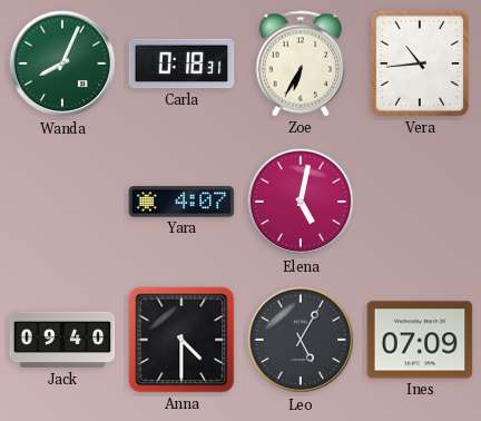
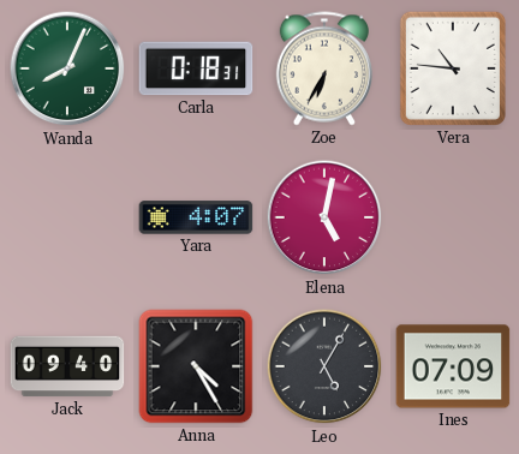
Vera: 10:44 -> 10:46 (453, 68)
Anna: 4:30 -> 4:25 (196, 366)
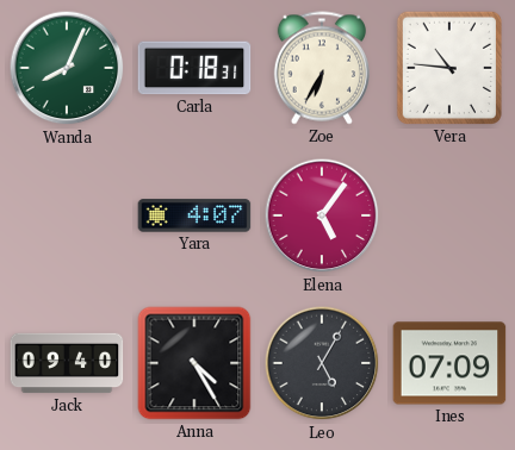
Elena: 5:02 -> 5:06 (322, 215)
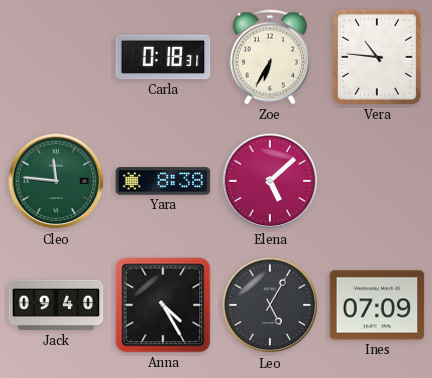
Wanda: 8:04 -> none (67, 68)
Cleo: none -> 11:46 (56, 181)
Yara: 4:07 -> 8:38 (163, 181)
Elena: 5:06 -> 5:08 (270, 181)
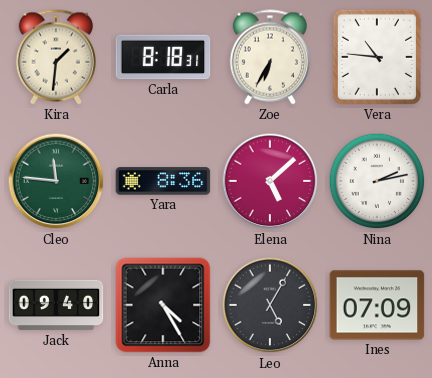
Kira: none -> 1:31 (56, 57)
Carla: 0:18 -> 8:18 (163, 57)
Yara: 8:38 -> 8:36 (163, 181)
Nina: none -> 2:13 (377, 181)
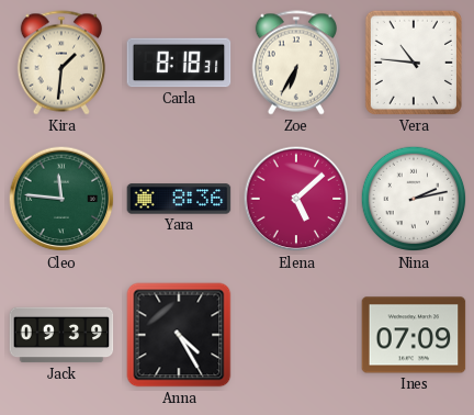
Jack: 09:40 -> 09:39 (61, 335)
Leo: 5:05 -> none (270, 305)
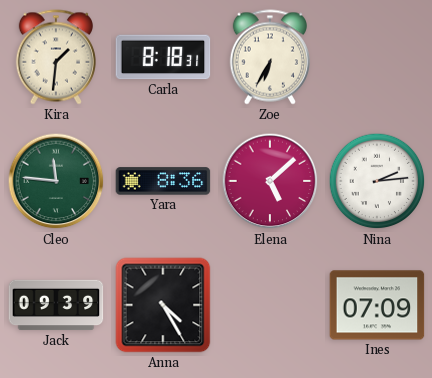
Vera: 10:46 -> none (414, 63)
Nina: 2:13 -> 2:14 (377, 181)
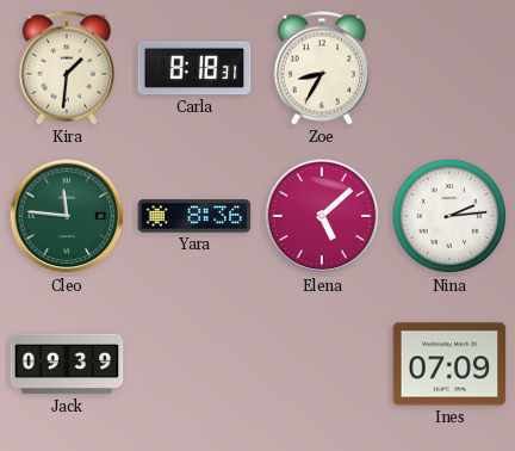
Zoe: 6:35 -> 8:35 (322, 68)
Anna: 4:25 -> none (163, 305)
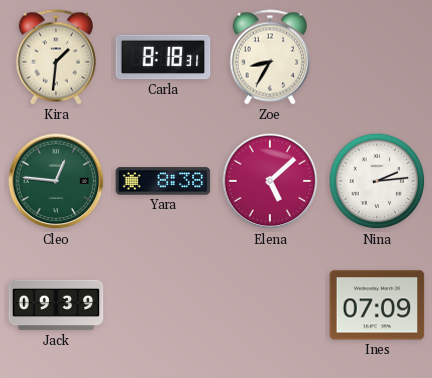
Cleo: 11:46 -> 12:46 (56, 181)
Yara: 8:36 -> 8:38 (163, 181)
